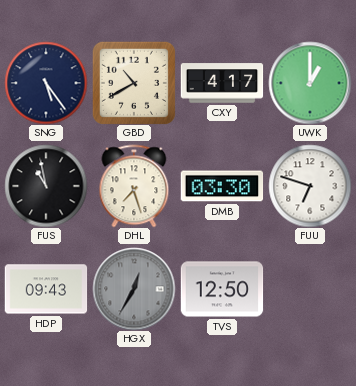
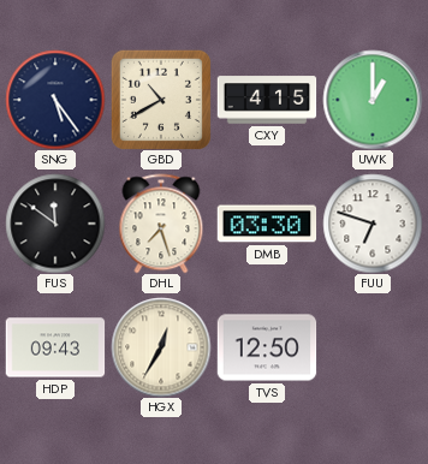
CXY: 4:17 -> 4:15 (267, 100)
FUS: 10:58 -> 11:51 (55, 224)
HGX dial: grey -> cream (161, 347)
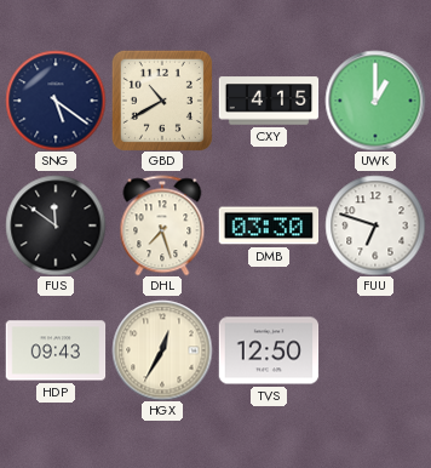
SNG: 5:24 -> 5:21 (56, 101)
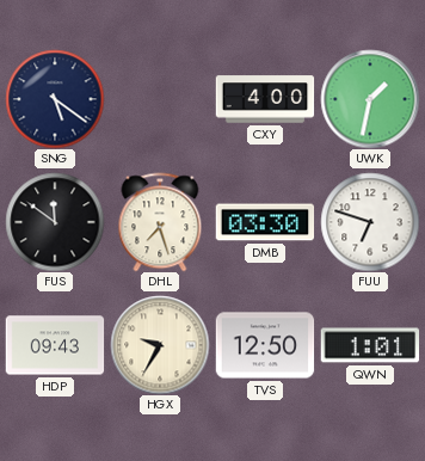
GBD: 10:40 -> none (162, 101)
CXY: 4:15 -> 4:00 (265, 99)
UWK: 1:00 -> 1:32 (370, 99)
HGX: 12:35 -> 9:35 (160, 345)
QWN: none -> 1:01 (370, 345)
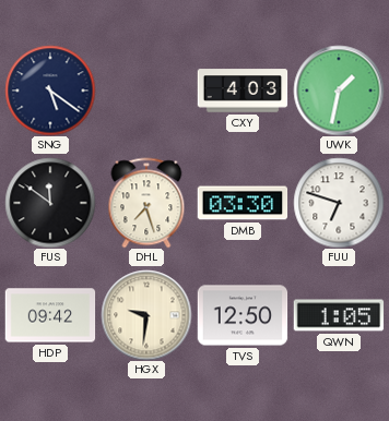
CXY: 4:00 -> 4:03 (243, 91)
HDP: 09:43 -> 09:42 (50, 315)
HGX: 9:35 -> 9:31 (146, 315)
QWN: 1:01 -> 1:05 (339, 315)
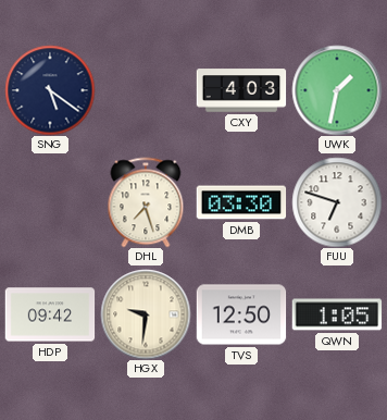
FUS: 11:51 -> none (50, 203)
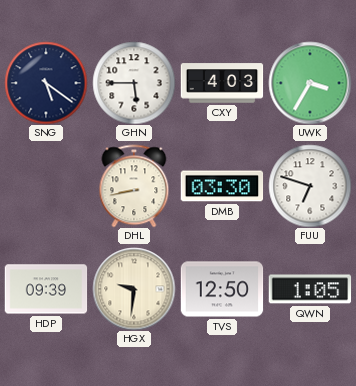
GHN: none -> 5:45 (134, 83)
UWK: 1:32 -> 3:35 (310, 83)
DHL: 7:27 -> 8:43 (134, 186)
HDP: 09:42 -> 09:39 (46, 289)
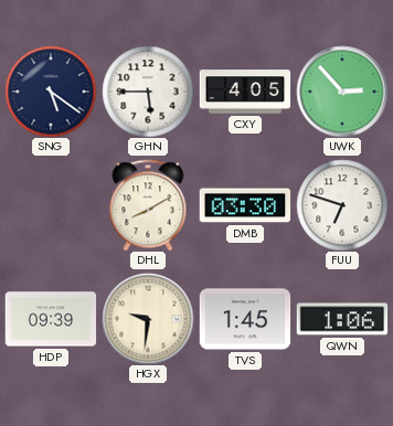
CXY: 4:03 -> 4:05 (245, 92)
UWK: 3:35 -> 2:53 (342, 92)
DHL: 8:43 -> 8:10 (148, 205)
TVS: 12:50 -> 1:45 (245, 319)
QWN: 1:05 -> 1:06 (342, 319)
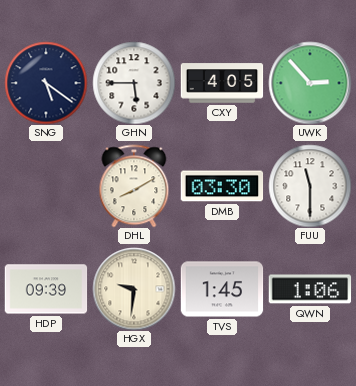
FUU: 6:48 -> 11:30 (310, 186)
